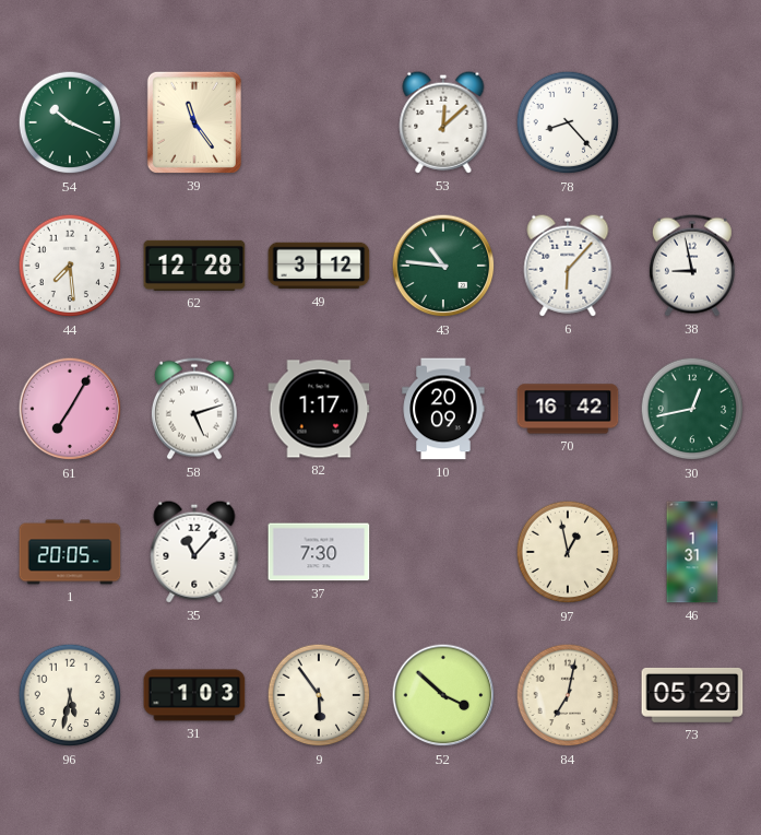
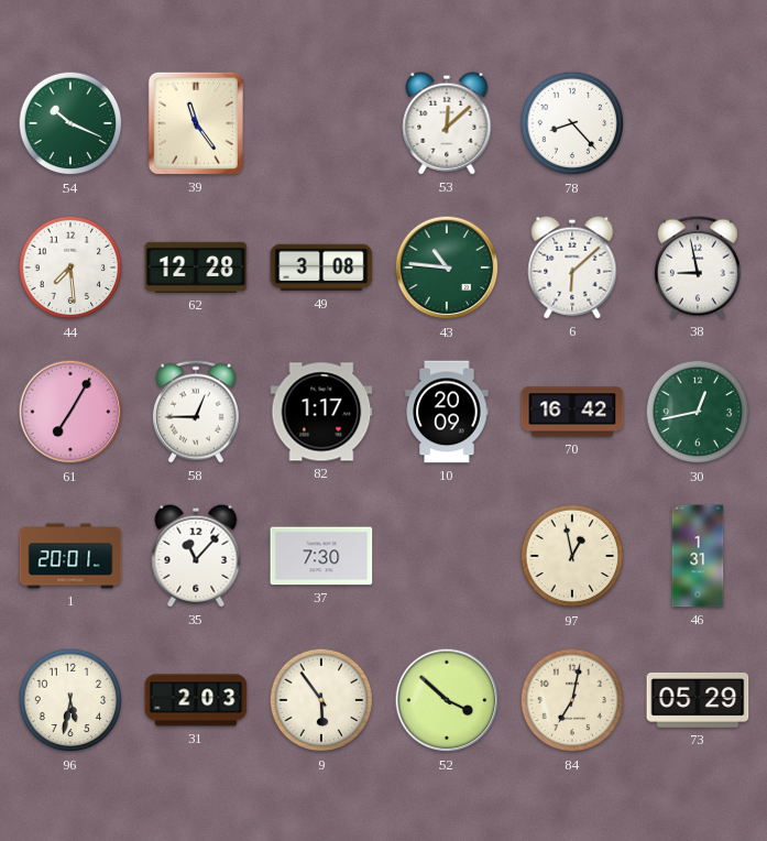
49: 3:12 -> 3:08 (321, 267)
6: 6:07 -> 6:08 (572, 267)
58: 5:12 -> 12:45 (196, 412)
1: 20:05 -> 20:01 (70, 556)
31: 1:03 -> 2:03 (196, 700)
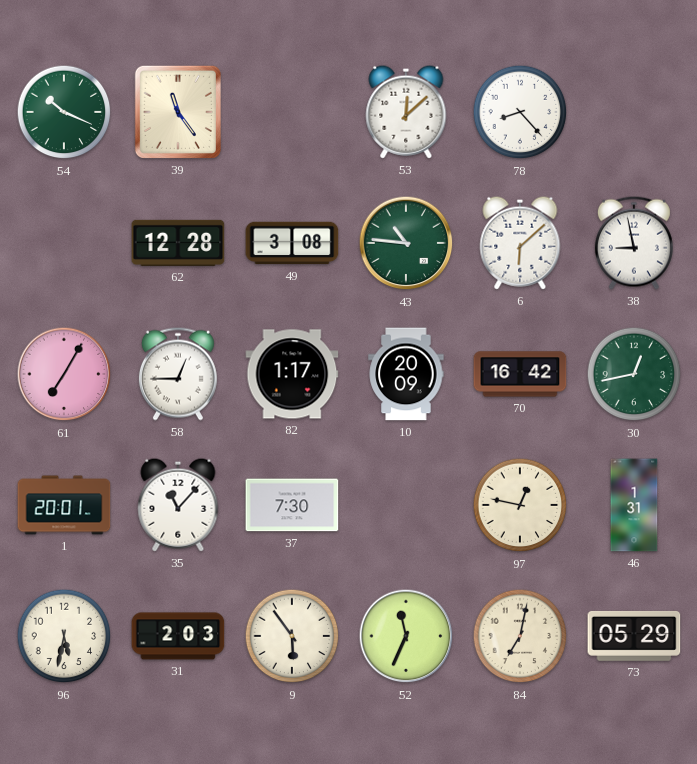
44: 7:29 -> none (70, 267)
97: 12:58 -> 12:47 (520, 505)
52: 3:52 -> 11:34 (406, 636)
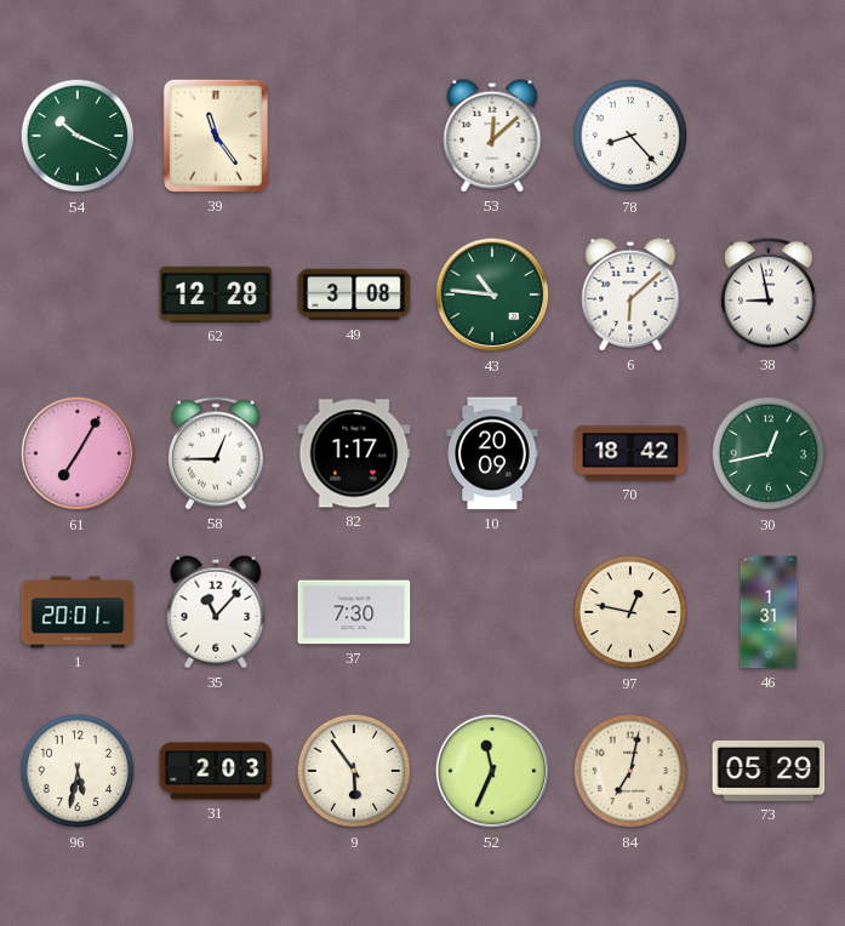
70: 16:42 -> 18:42 (630, 453)
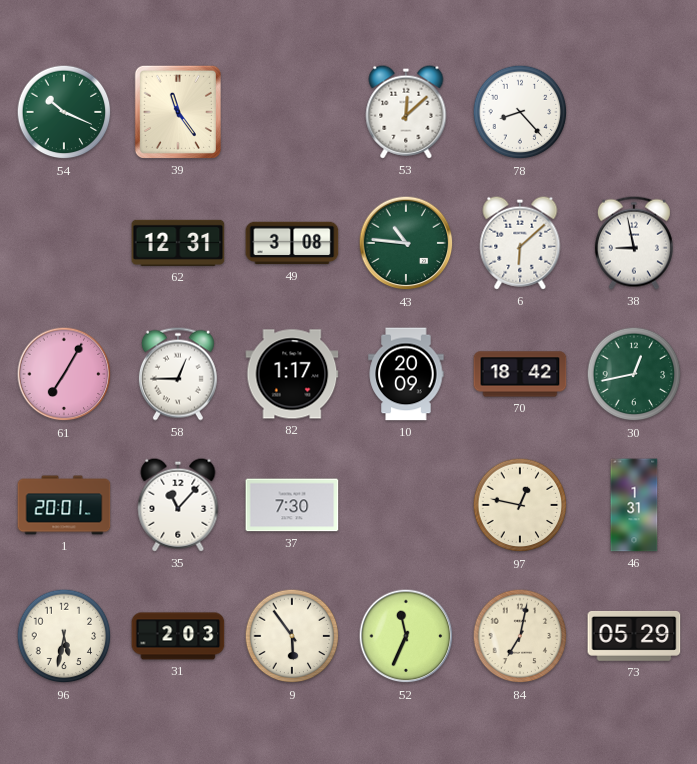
62: 12:28 -> 12:31 (178, 243)
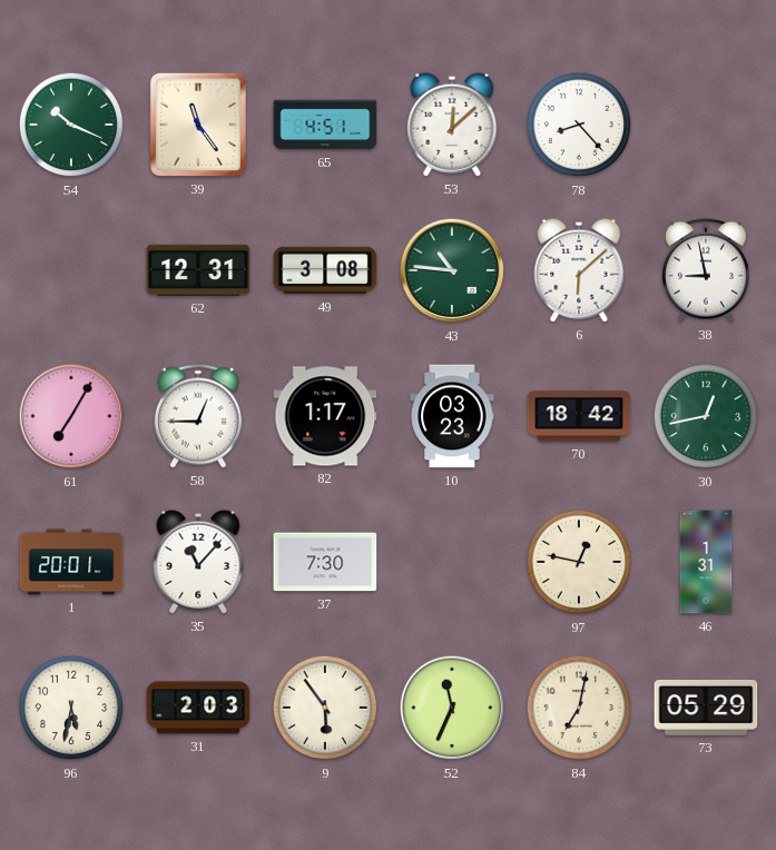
65: none -> 4:51 (325, 125)
10: 20:09 -> 03:23 (452, 416)
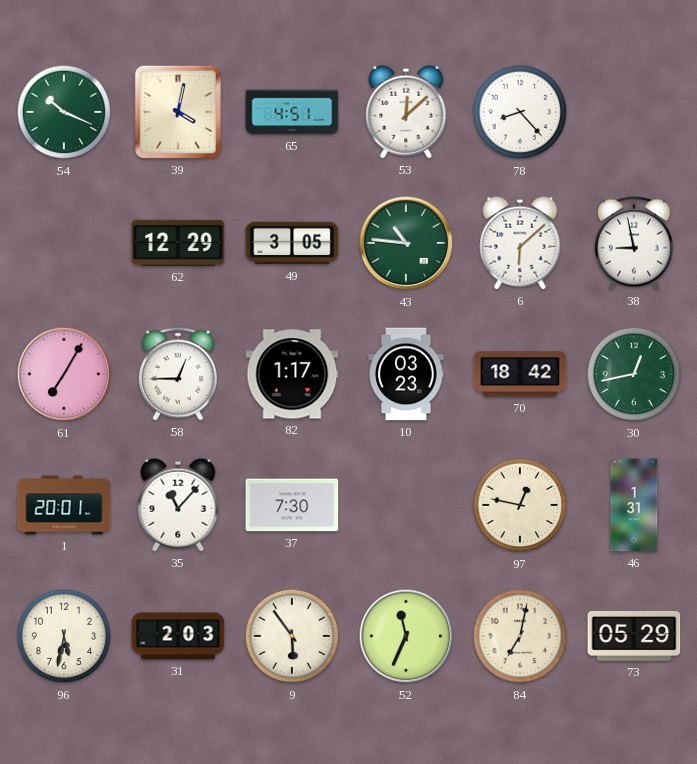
39: 11:24 -> 4:02 (178, 112)
62: 12:31 -> 12:29 (178, 243)
49: 3:08 -> 3:05 (292, 243)
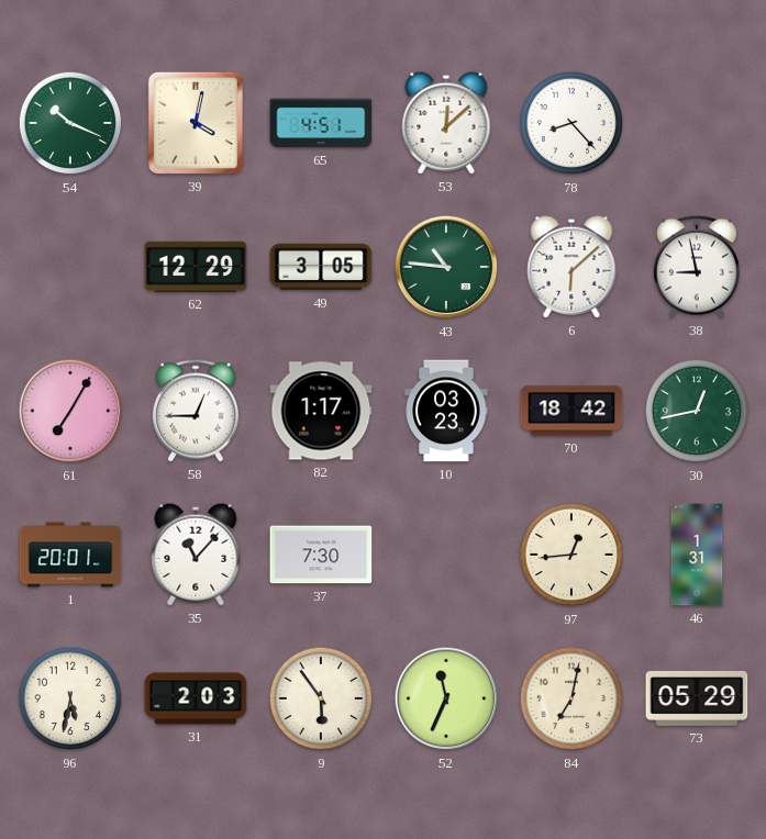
97: 12:47 -> 12:44 (571, 555)
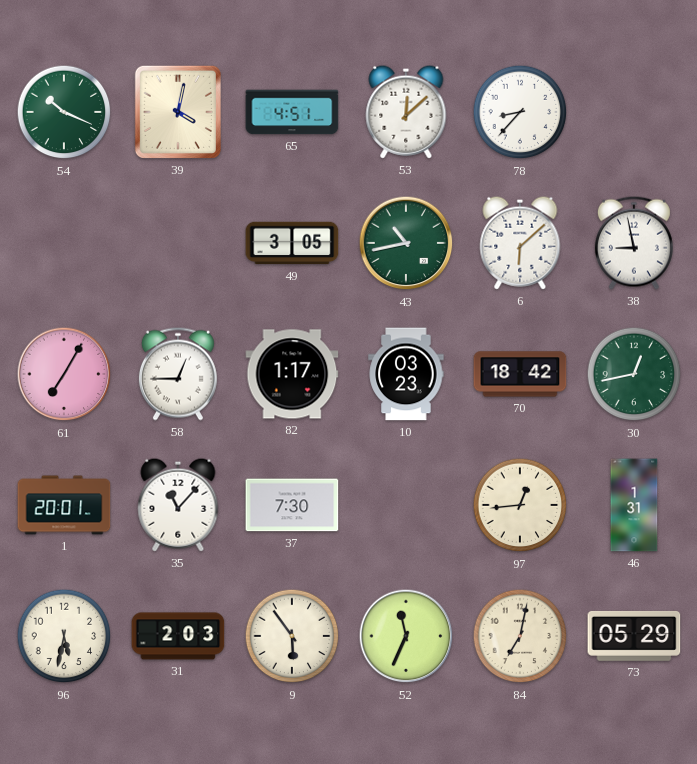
78: 8:23 -> 8:37 (520, 112)
62: 12:29 -> none (196, 267)
43: 10:46 -> 10:43 (406, 243)
